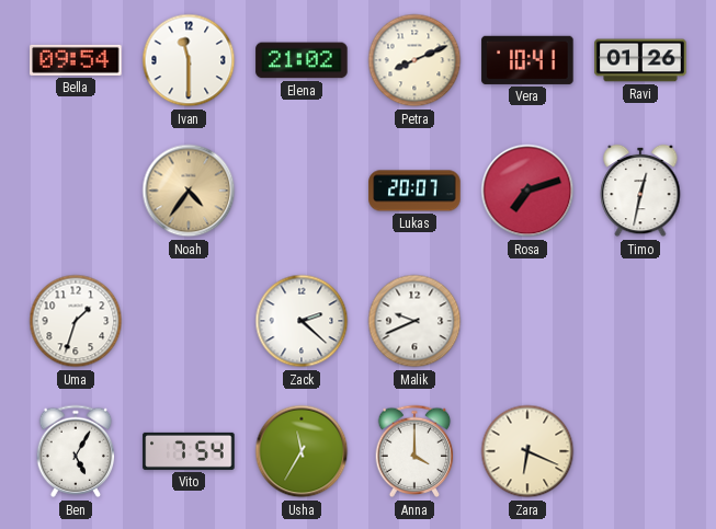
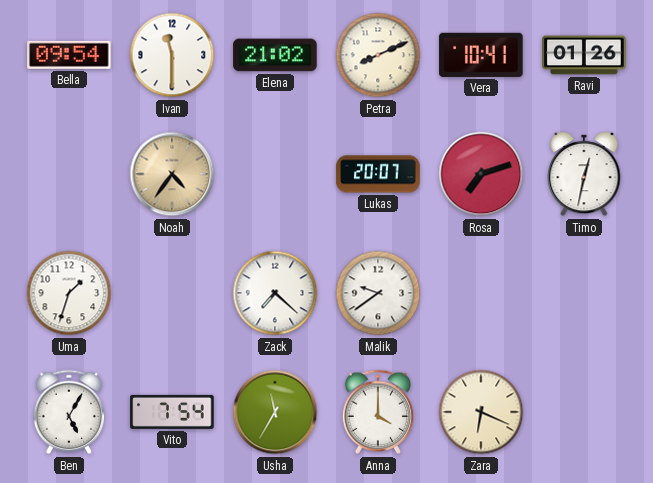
Zack: 2:22 -> 7:22 (275, 293)
Malik: 9:41 -> 9:39 (378, 293)
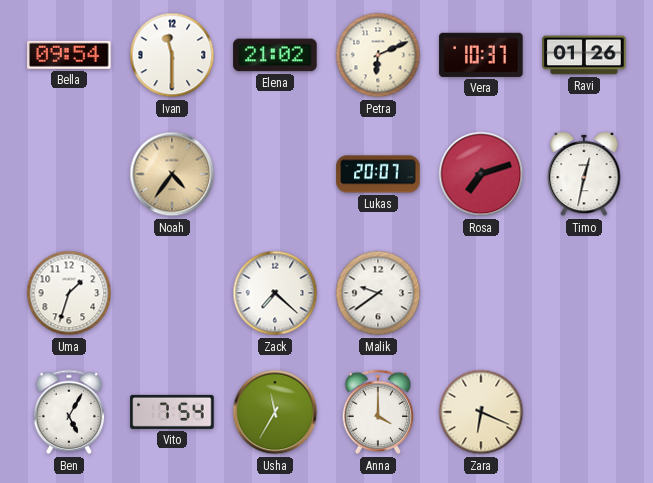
Petra: 8:11 -> 6:11 (378, 55)
Vera: 10:41 -> 10:37 (481, 55)
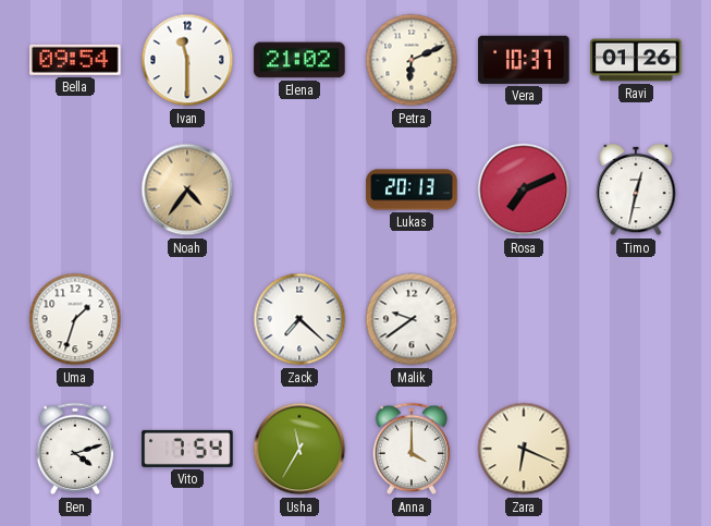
Lukas: 20:07 -> 20:13 (412, 189)
Rosa: 7:12 -> 7:11 (524, 189)
Ben: 5:05 -> 4:12 (75, 449)
